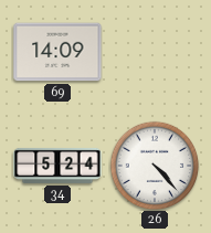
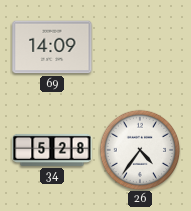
34: 5:24 -> 5:28 (52, 150)
26: 4:23 -> 4:36 (140, 150)
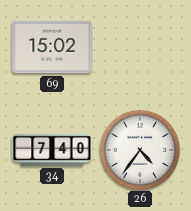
69: 14:09 -> 15:02 (52, 47)
34: 5:28 -> 7:40 (52, 150)
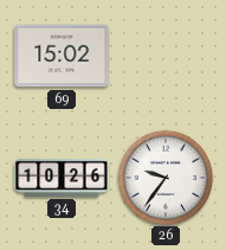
34: 7:40 -> 10:26 (62, 178)
26: 4:36 -> 9:36 (166, 178)
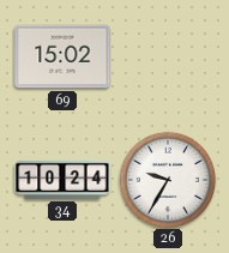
34: 10:26 -> 10:24 (62, 180)
26: 9:36 -> 9:35 (168, 180)
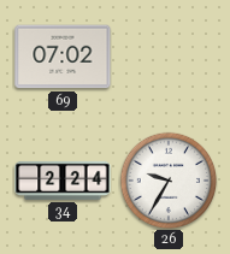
69: 15:02 -> 07:02 (63, 57)
34: 10:24 -> 2:24 (63, 181)
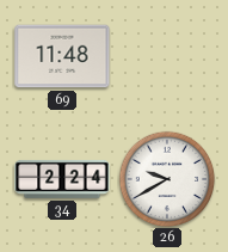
69: 07:02 -> 11:48 (62, 56)
26: 9:35 -> 9:40 (167, 179)
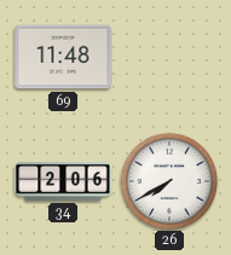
34: 2:24 -> 2:06 (63, 181)
26: 9:40 -> 7:40 (169, 181)
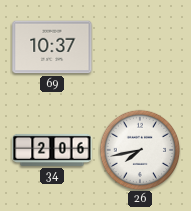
69: 11:48 -> 10:37 (52, 47)
26: 7:40 -> 7:43 (140, 150)
